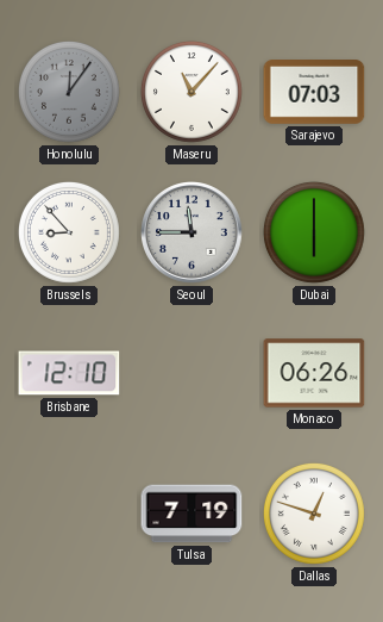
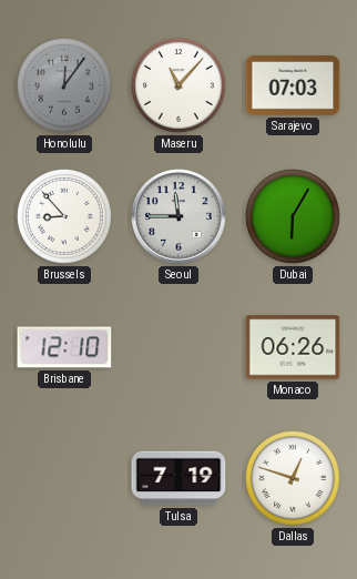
Dubai: 6:00 -> 6:05 (293, 216)
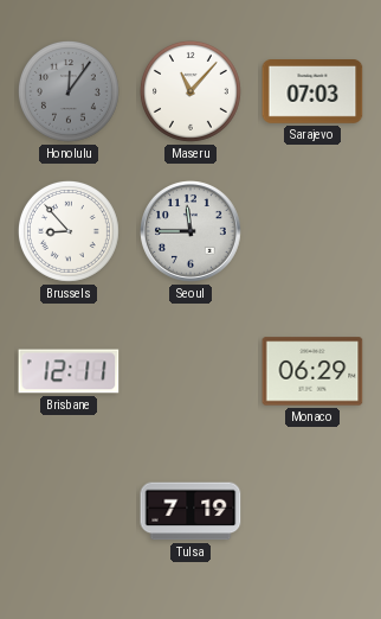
Dubai: 6:05 -> none (293, 216)
Brisbane: 12:10 -> 12:11 (69, 371)
Monaco: 06:26 -> 06:29 (312, 371)
Dallas: 12:48 -> none (293, 478)
